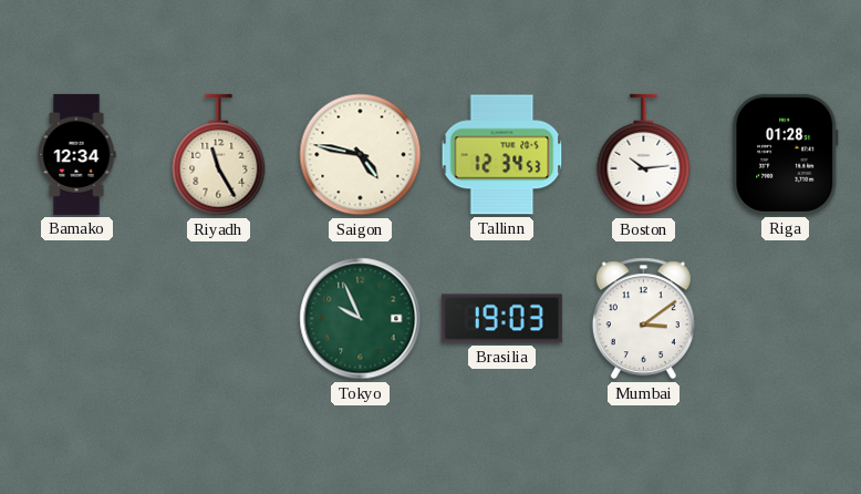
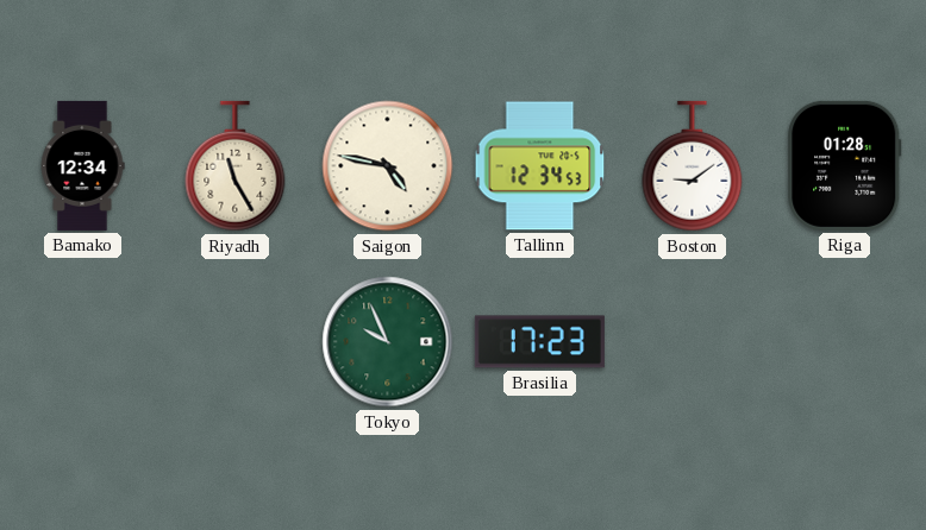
Boston: 10:14 -> 9:09 (693, 166)
Brasilia: 19:03 -> 17:23 (539, 342)
Mumbai: 3:09 -> none (643, 319)
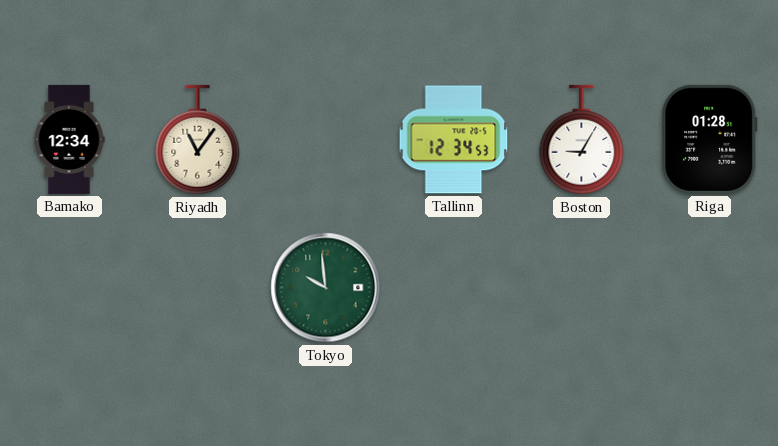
Riyadh: 11:25 -> 11:06 (198, 140)
Saigon: 4:47 -> none (388, 166)
Boston: 9:09 -> 9:05 (582, 140)
Tokyo: 9:56 -> 9:59 (326, 288)
Brasilia: 17:23 -> none (539, 342)
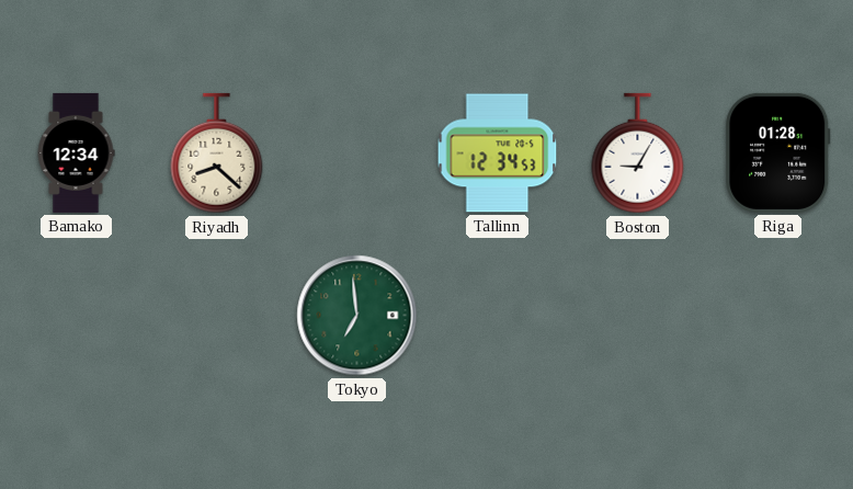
Riyadh: 11:06 -> 8:22 (217, 153)
Tokyo: 9:59 -> 6:59 (357, 316)
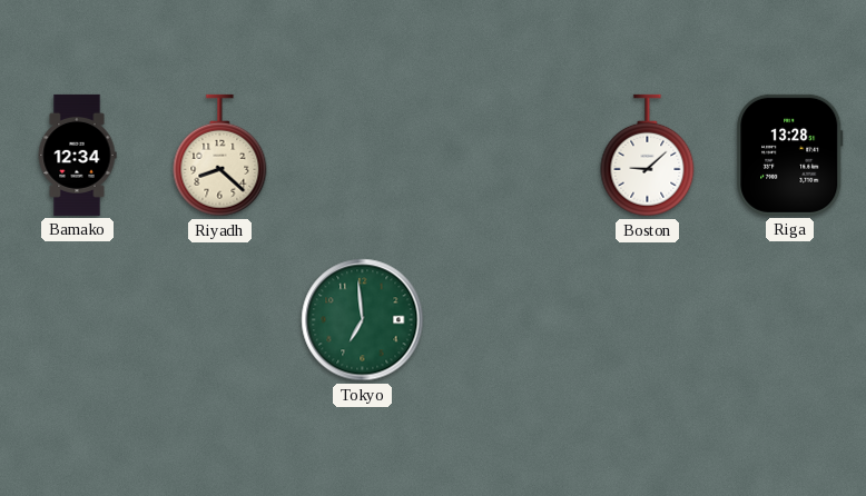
Tallinn: 12:34 -> none (498, 153)
Boston: 9:05 -> 9:08 (648, 156)
Riga: 01:28 -> 13:28 (790, 155)
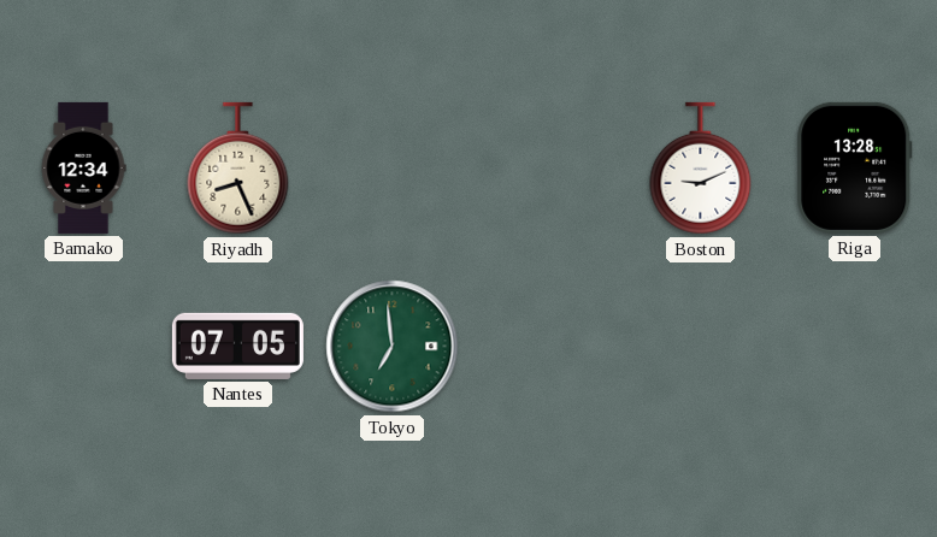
Riyadh: 8:22 -> 8:26 (238, 169)
Boston: 9:08 -> 9:11 (701, 169)
Nantes: none -> 07:05 (237, 346)
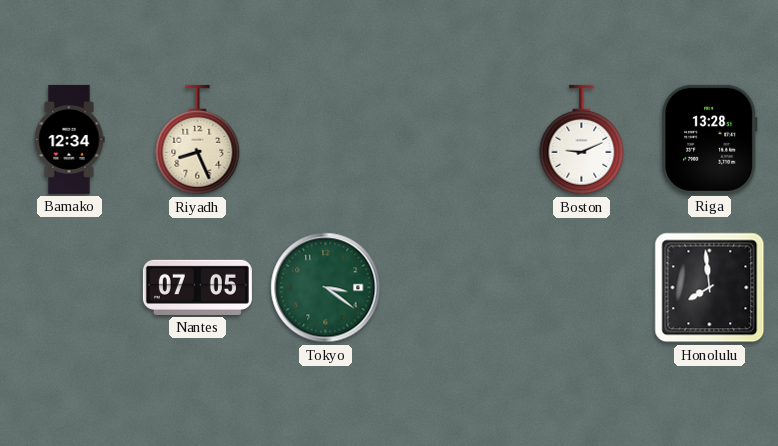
Tokyo: 6:59 -> 3:21 (326, 288)
Honolulu: none -> 7:59 (710, 288)
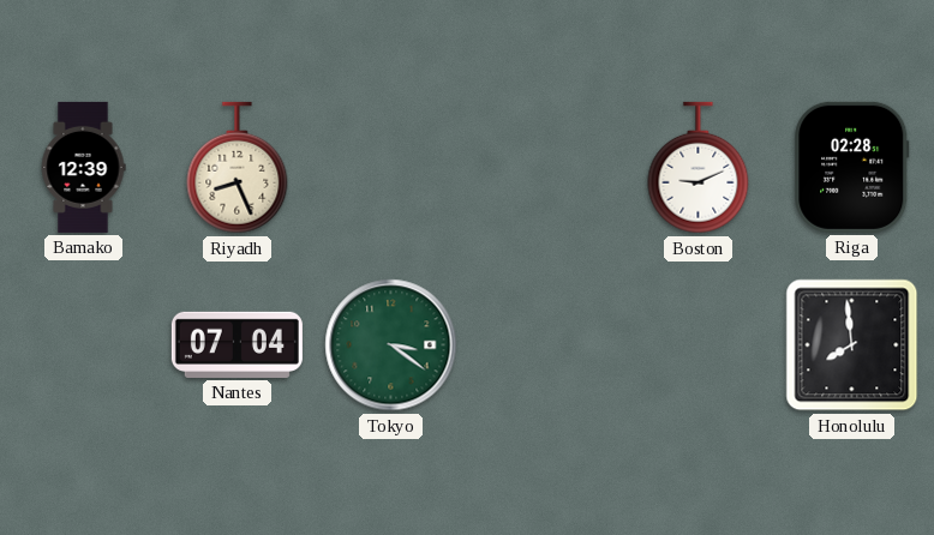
Bamako: 12:34 -> 12:39 (83, 167)
Riga: 13:28 -> 02:28 (852, 167)
Nantes: 07:05 -> 07:04 (237, 344)
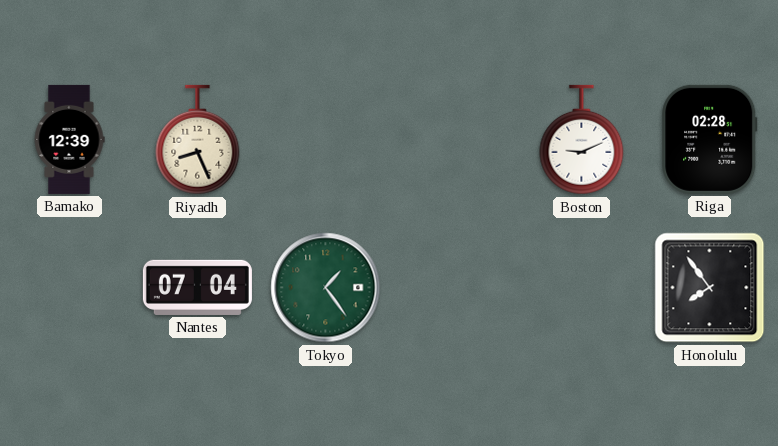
Tokyo: 3:21 -> 1:24 (326, 288)
Honolulu: 7:59 -> 7:54 (710, 288)
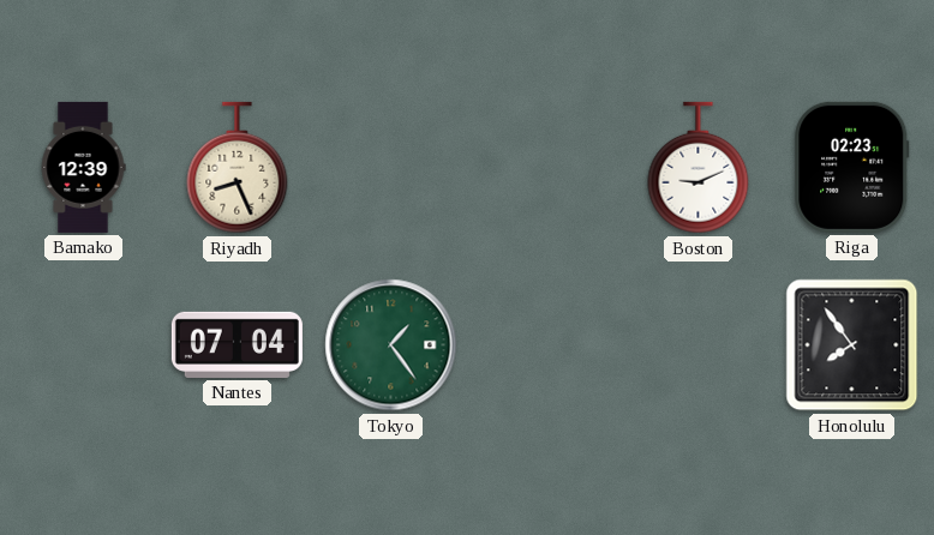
Riga: 02:28 -> 02:23 (852, 167)
